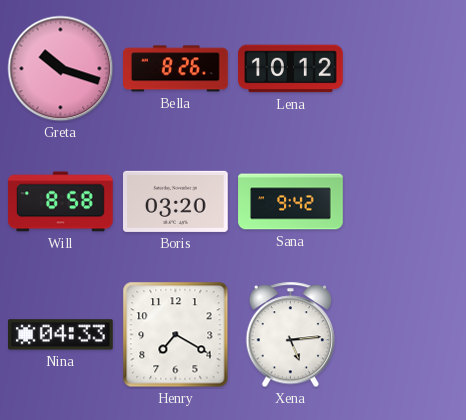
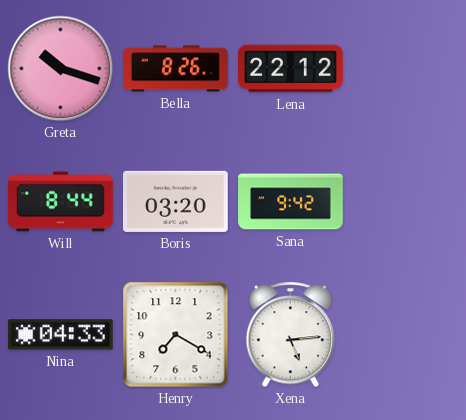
Lena: 10:12 -> 22:12 (291, 69)
Will: 8:58 -> 8:44 (61, 202)
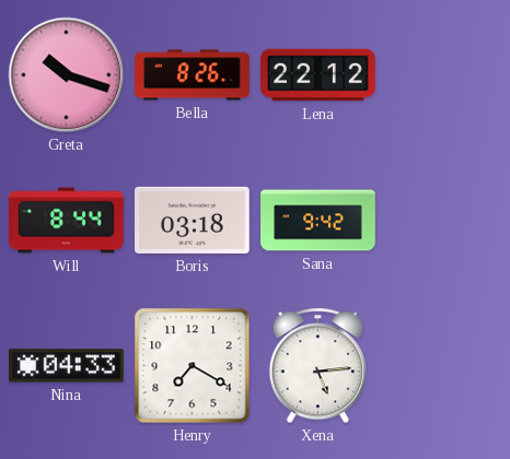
Boris: 03:20 -> 03:18 (193, 220)
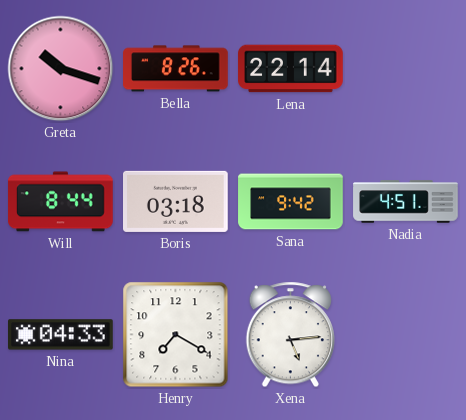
Lena: 22:12 -> 22:14 (291, 69)
Nadia: none -> 4:51 (406, 202)
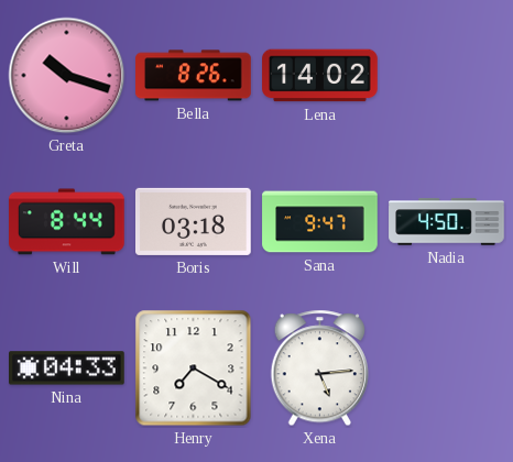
Lena: 22:14 -> 14:02 (320, 76)
Sana: 9:42 -> 9:47 (320, 222)
Nadia: 4:51 -> 4:50 (447, 222)
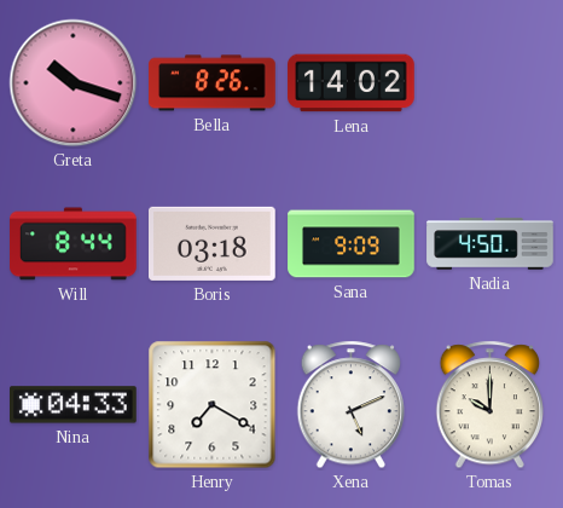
Sana: 9:47 -> 9:09 (352, 244)
Xena: 5:14 -> 5:11 (350, 405)
Tomas: none -> 10:00 (489, 405)
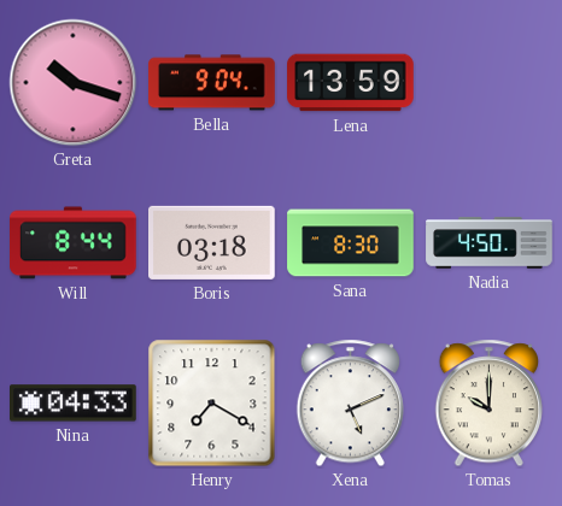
Bella: 8:26 -> 9:04 (212, 83)
Lena: 14:02 -> 13:59 (351, 83)
Sana: 9:09 -> 8:30 (351, 243)
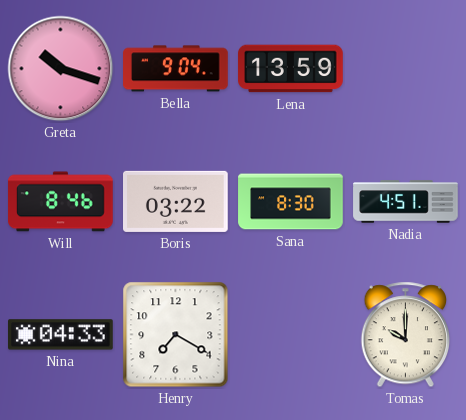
Will: 8:44 -> 8:46 (61, 202)
Boris: 03:18 -> 03:22 (176, 201)
Nadia: 4:50 -> 4:51 (406, 202)
Xena: 5:11 -> none (350, 404)
